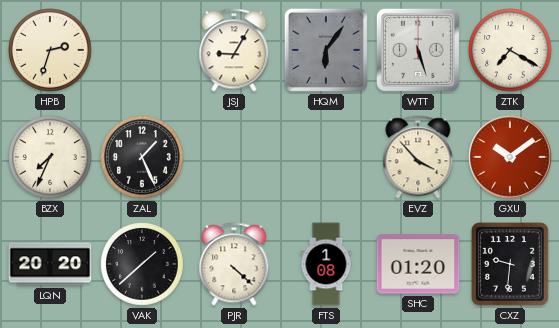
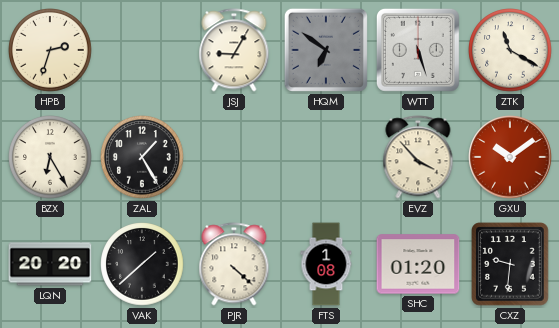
HQM: 6:06 -> 6:51 (326, 50)
ZTK: 7:20 -> 11:20 (510, 50)
BZX: 7:34 -> 6:25 (50, 157)
ZAL: 1:26 -> 1:25 (142, 157)
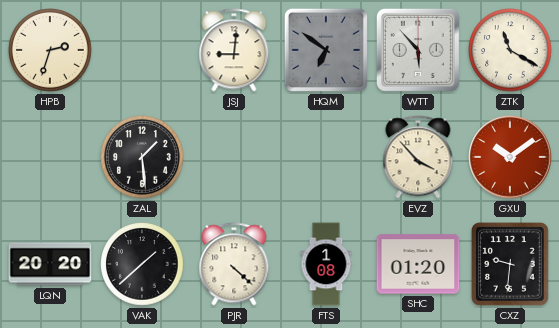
JSJ: 9:05 -> 9:01 (234, 50)
WTT: 5:27 -> 5:53 (418, 50)
BZX: 6:25 -> none (50, 157)
ZAL: 1:25 -> 1:29 (142, 157)
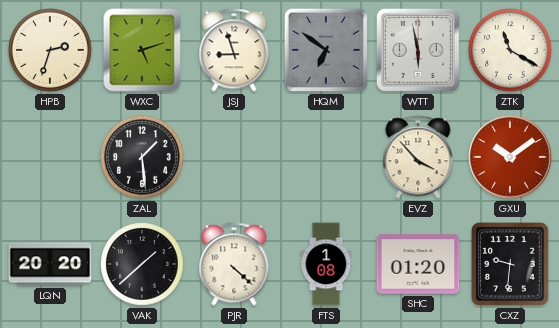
WXC: none -> 5:12 (142, 50)
JSJ: 9:01 -> 8:57 (234, 50)
WTT: 5:53 -> 5:58 (418, 50)
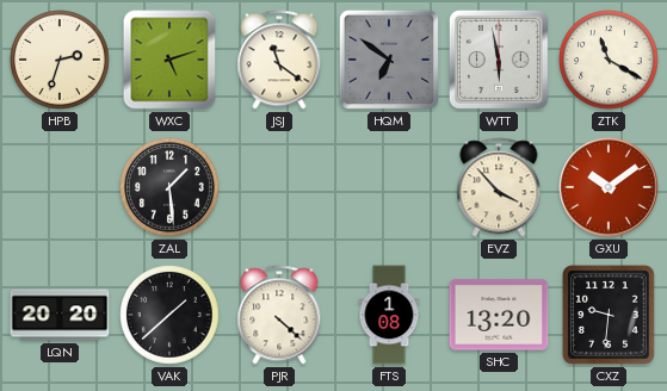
JSJ: 8:57 -> 11:21 (279, 60)
SHC: 01:20 -> 13:20 (499, 315)
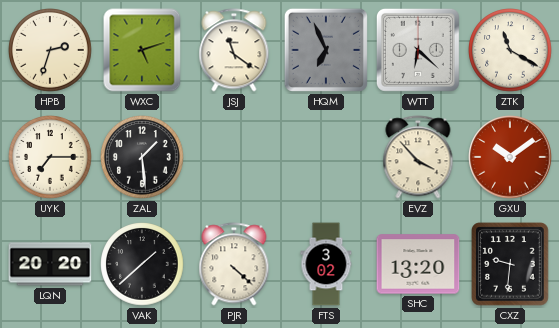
HQM: 6:51 -> 6:56 (326, 50)
WTT: 5:58 -> 6:22 (418, 50)
UYK: none -> 7:15 (50, 157)
FTS: 1:08 -> 3:02 (326, 264)
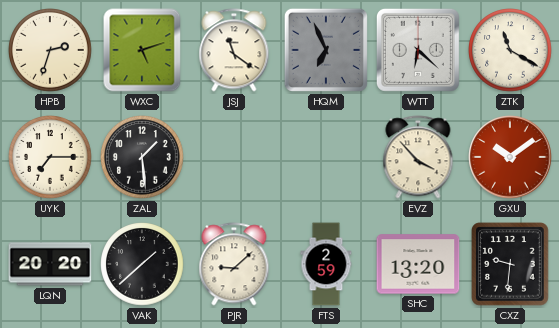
PJR: 4:22 -> 9:08 (234, 264)
FTS: 3:02 -> 2:59 (326, 264)
